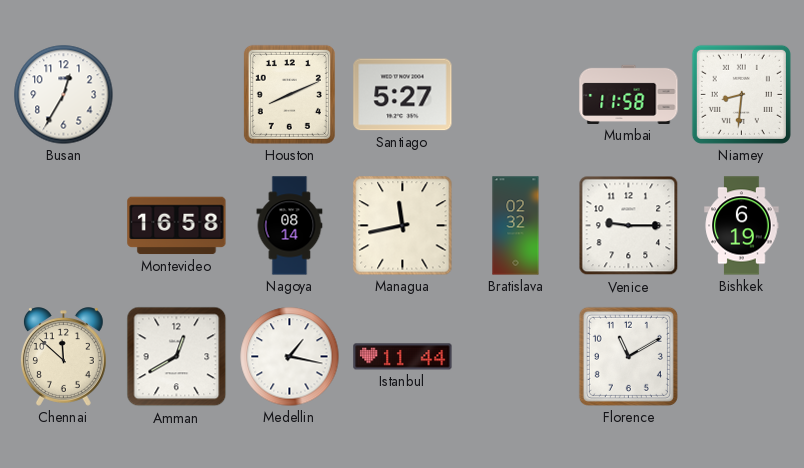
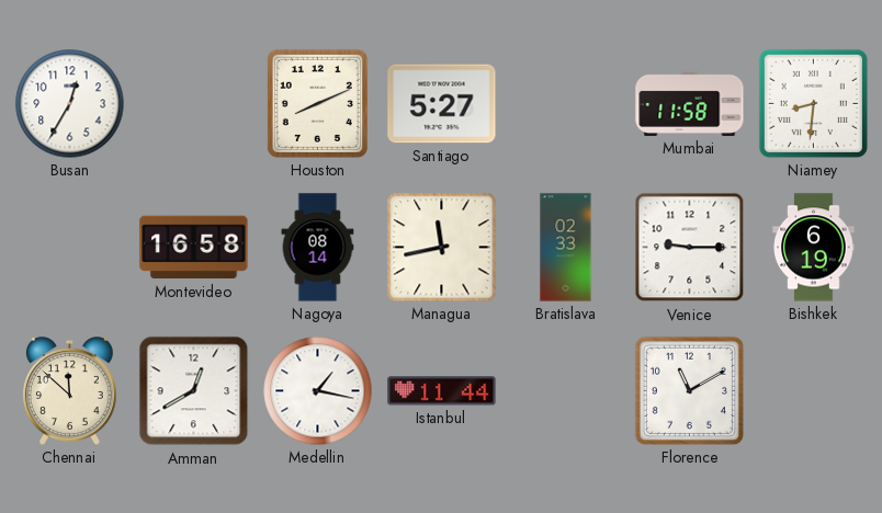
Bratislava: 02:32 -> 02:33 (566, 248)
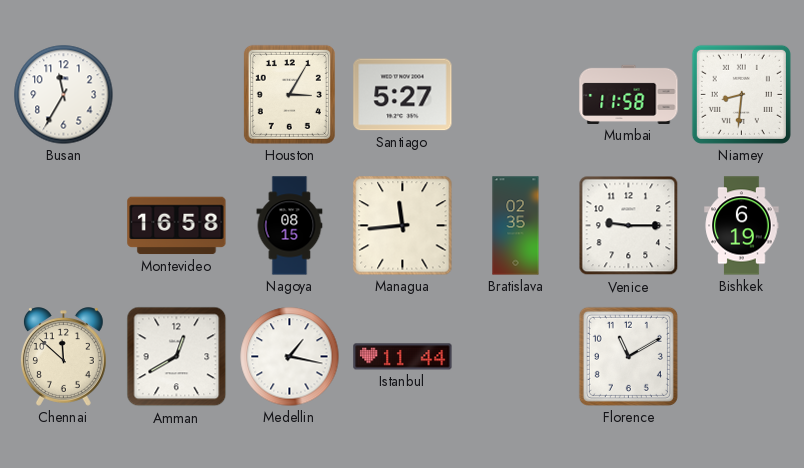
Busan: 12:35 -> 11:35 (64, 95)
Houston: 8:11 -> 3:05 (289, 94)
Nagoya: 08:14 -> 08:15 (290, 226)
Managua: 11:43 -> 11:44 (403, 226)
Bratislava: 02:33 -> 02:35 (516, 226)
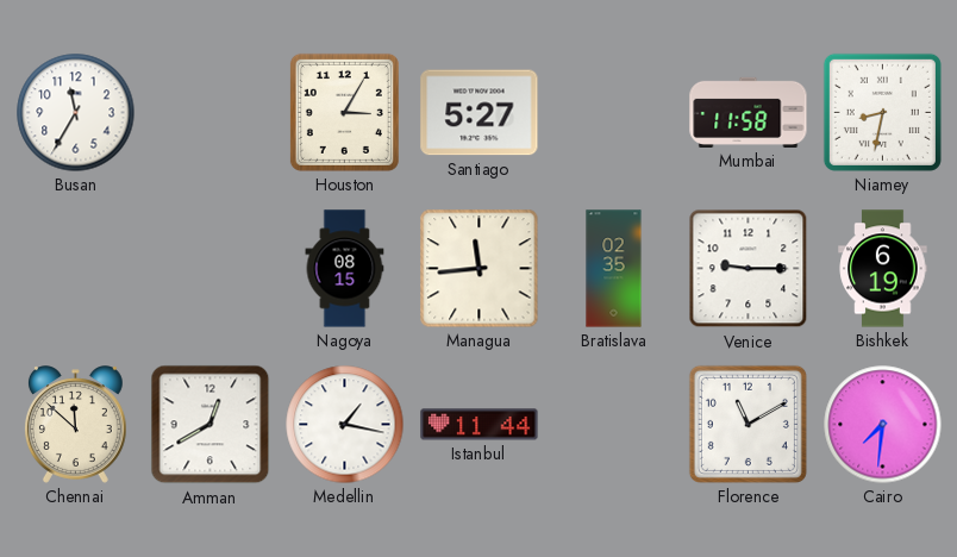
Niamey: 8:31 -> 8:32 (882, 112)
Montevideo: 16:58 -> none (177, 226)
Cairo: none -> 7:31 (883, 425)
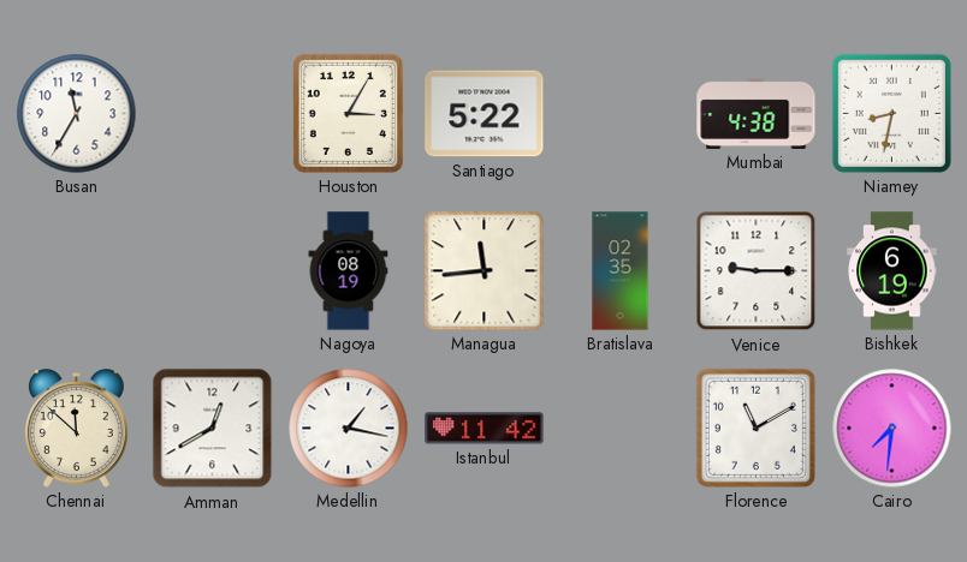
Santiago: 5:27 -> 5:22 (485, 114)
Mumbai: 11:58 -> 4:38 (757, 113)
Nagoya: 08:15 -> 08:19 (349, 271)
Istanbul: 11:44 -> 11:42 (485, 429)
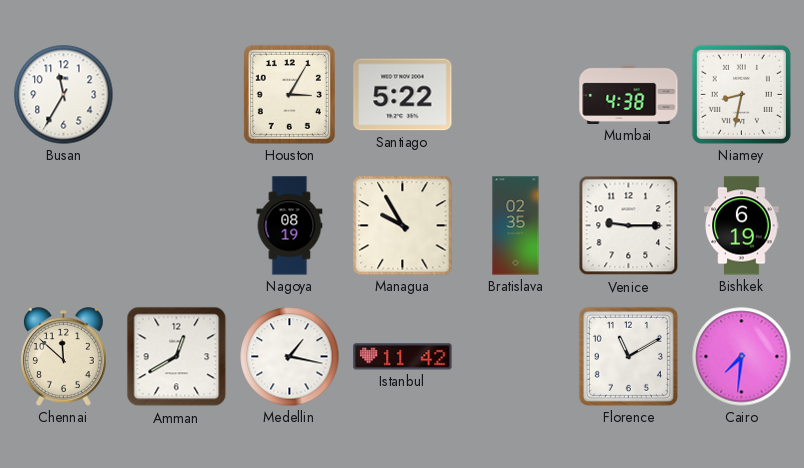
Managua: 11:44 -> 9:55 (403, 226)
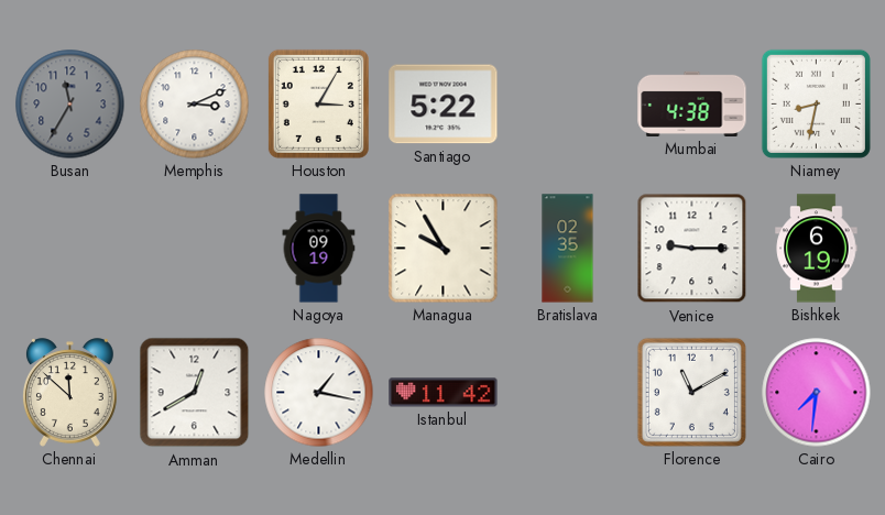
Busan dial: white -> grey (70, 105)
Memphis: none -> 3:11 (195, 105)
Nagoya: 08:19 -> 09:19 (319, 249)
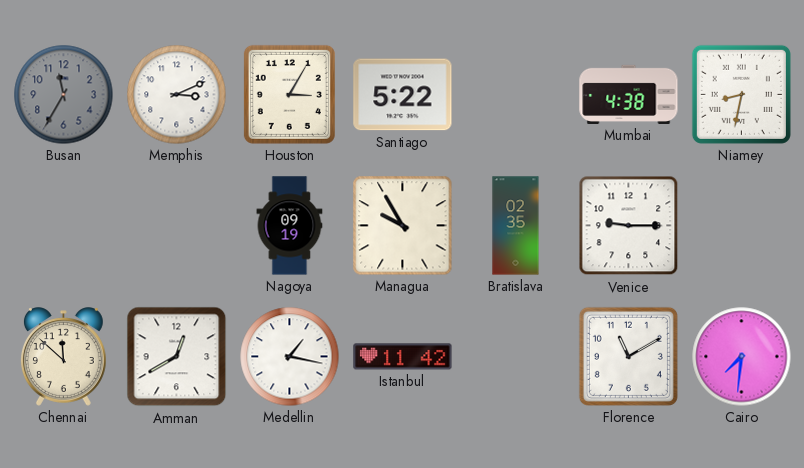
Bishkek: 6:19 -> none (817, 249)
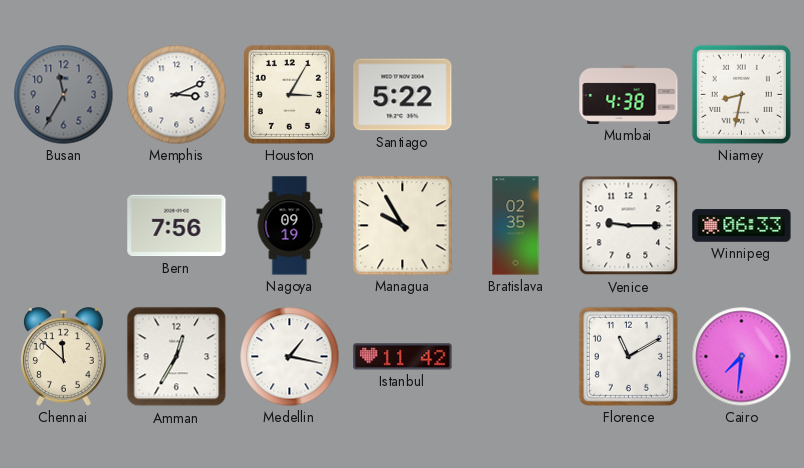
Bern: none -> 7:56 (177, 226)
Winnipeg: none -> 06:33 (742, 226)
Amman: 12:40 -> 12:35 (177, 357)
